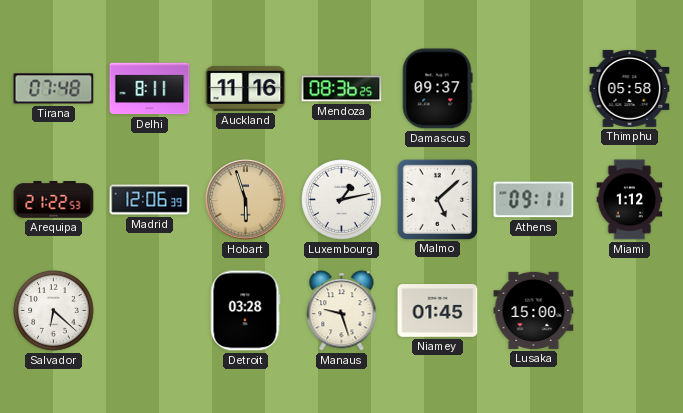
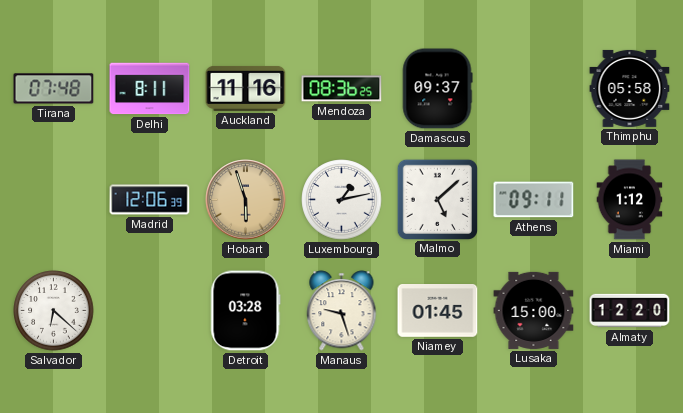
Arequipa: 21:22 -> none (54, 200)
Almaty: none -> 12:20 (630, 311)
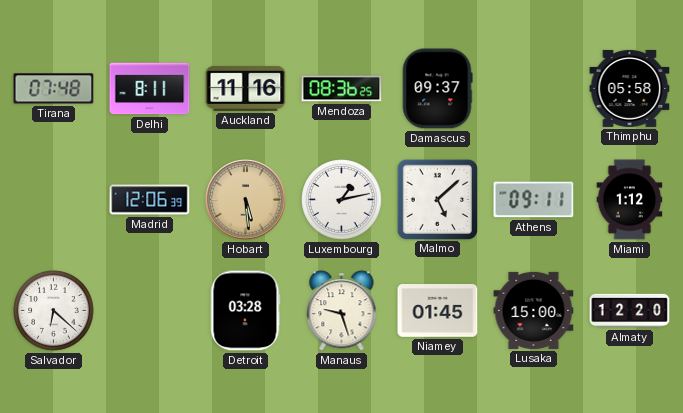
Hobart: 5:57 -> 5:29 (246, 200)
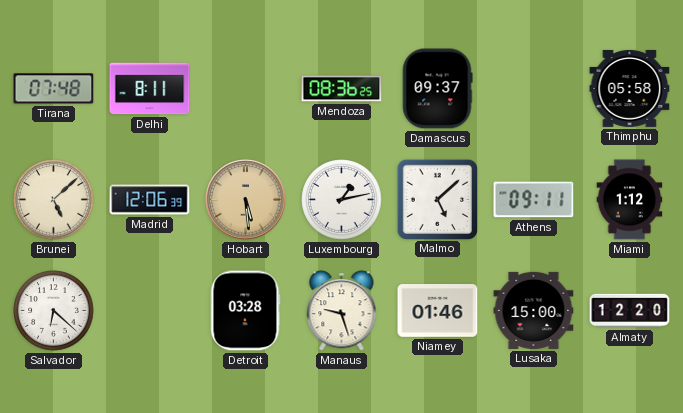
Auckland: 11:16 -> none (246, 88)
Brunei: none -> 5:08 (54, 200)
Niamey: 01:45 -> 01:46 (438, 311)
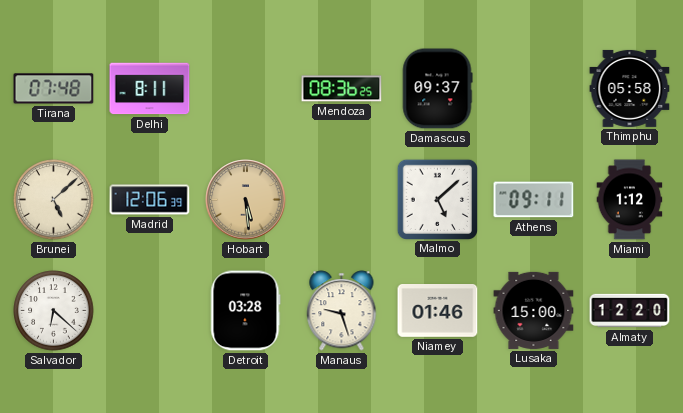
Luxembourg: 1:13 -> none (342, 200)
